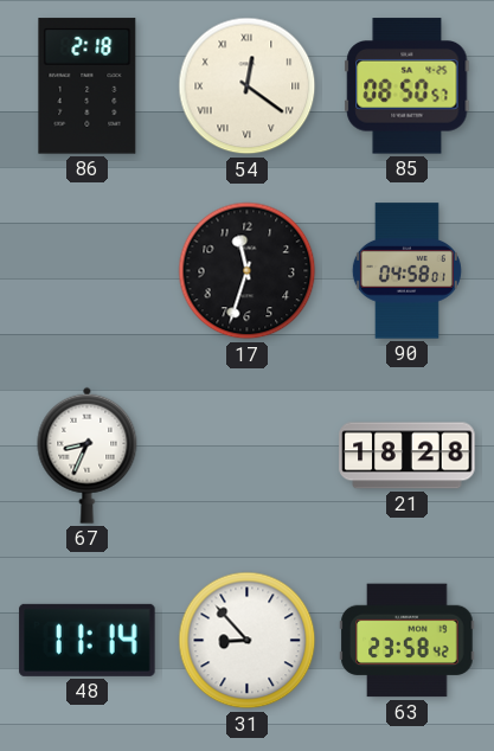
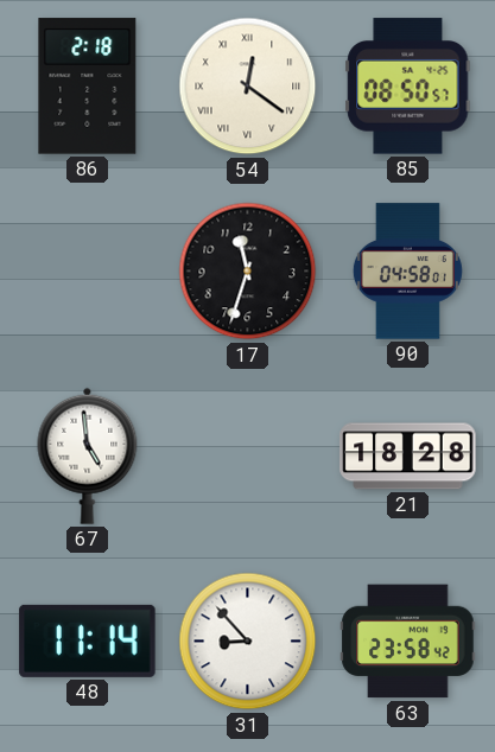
67: 8:34 -> 4:59 (88, 455)
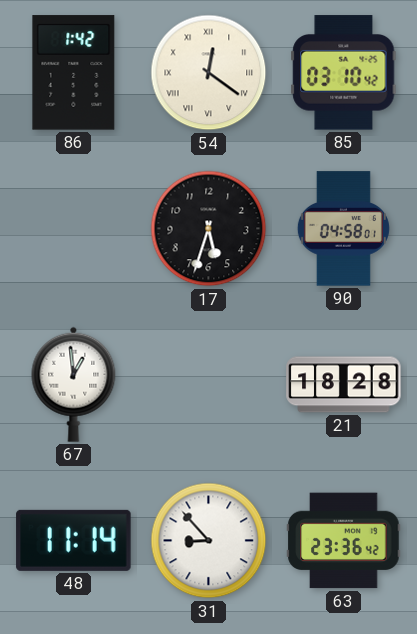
86: 2:18 -> 1:42 (74, 73)
85: 08:50 -> 03:10 (344, 73)
17: 11:33 -> 5:33 (209, 229)
67: 4:59 -> 12:59 (74, 384)
63: 23:58 -> 23:36 (344, 541)
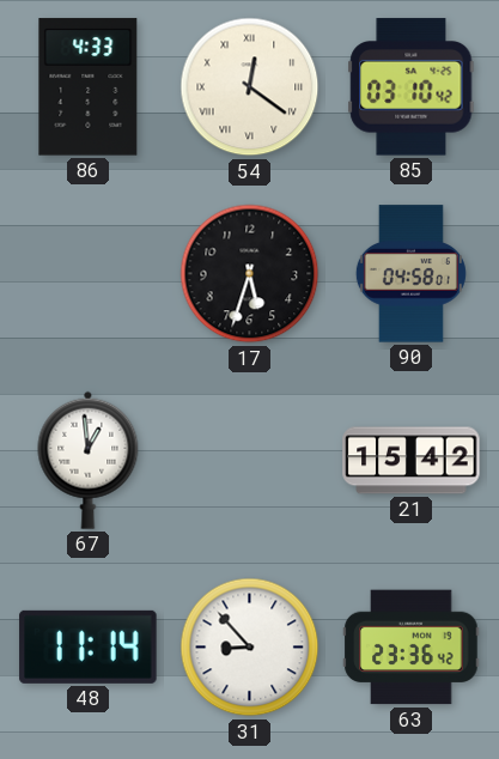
86: 1:42 -> 4:33 (89, 87)
21: 18:28 -> 15:42 (412, 461)
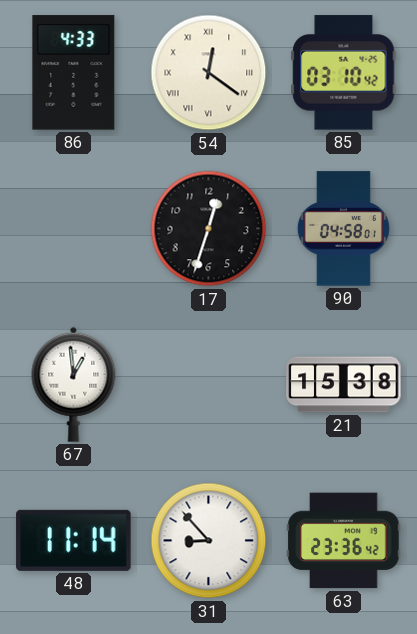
17: 5:33 -> 12:33 (209, 229)
21: 15:42 -> 15:38 (344, 385)
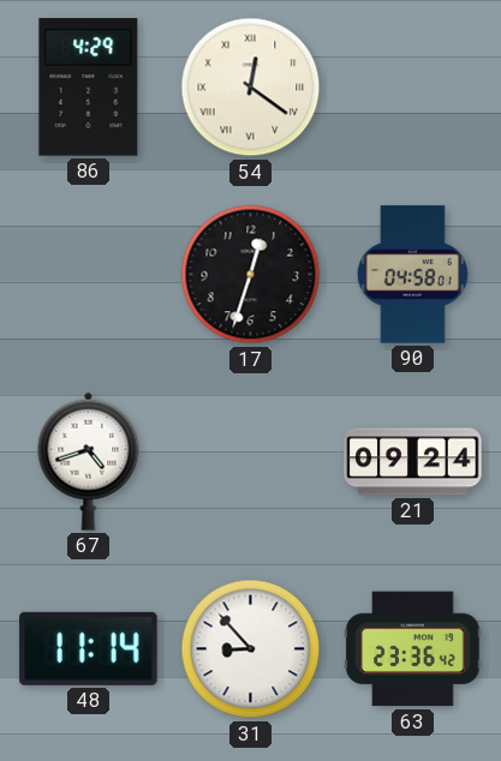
86: 4:33 -> 4:29 (89, 88)
85: 03:10 -> none (344, 73)
67: 12:59 -> 4:42 (89, 461)
21: 15:38 -> 09:24 (413, 462)
